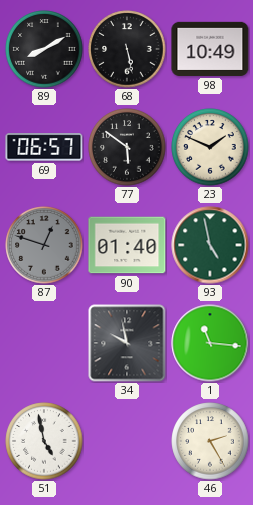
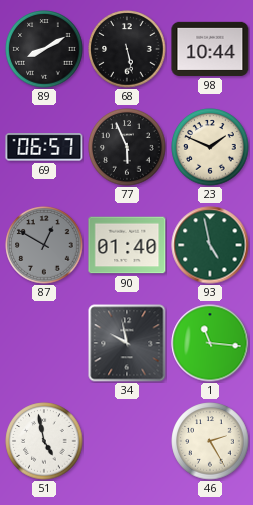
98: 10:49 -> 10:44 (210, 49)
77: 5:51 -> 5:56 (127, 147)
87: 12:48 -> 12:50 (44, 245)
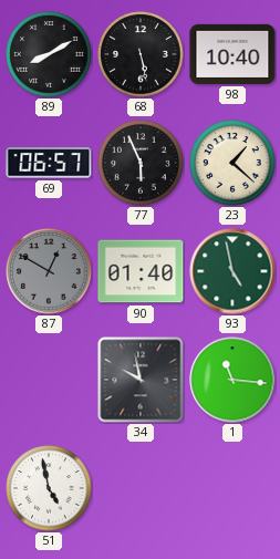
98: 10:44 -> 10:40 (232, 54)
23: 1:49 -> 1:22 (232, 163)
46: 2:25 -> none (210, 441)
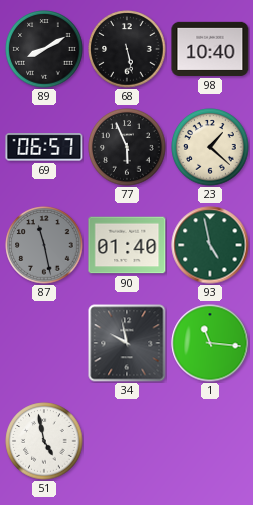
87: 12:50 -> 11:28 (44, 245)
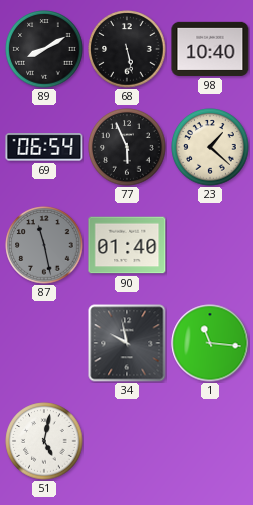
69: 06:57 -> 06:54 (44, 147)
93: 4:58 -> none (210, 245)
51: 4:58 -> 5:02 (44, 441)
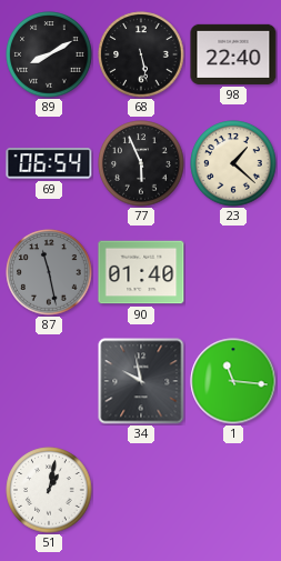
98: 10:40 -> 22:40 (233, 54)
51: 5:02 -> 1:02 (49, 490)
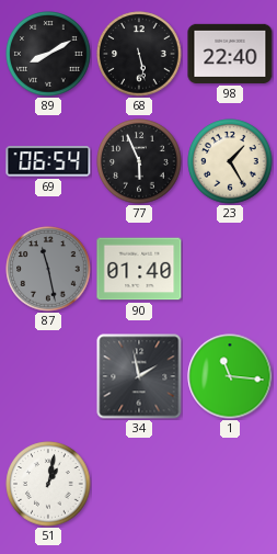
23: 1:22 -> 1:25 (230, 161)
34: 9:58 -> 1:58 (139, 376)
